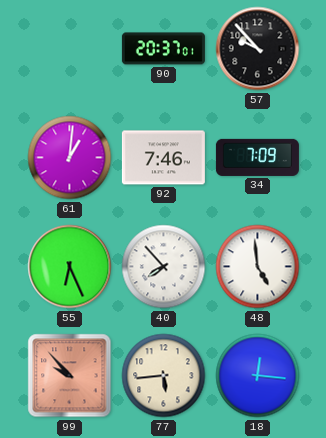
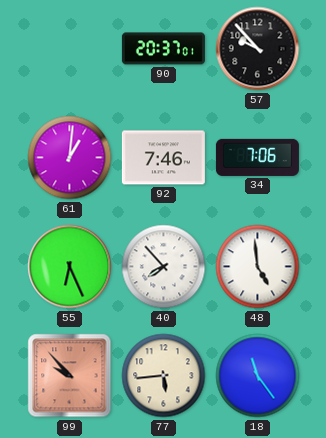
34: 7:09 -> 7:06 (257, 157)
18: 12:16 -> 11:24 (258, 376)
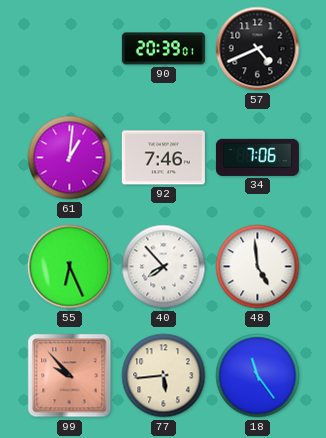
90: 20:37 -> 20:39 (163, 49)
57: 9:53 -> 4:41 (258, 49)
